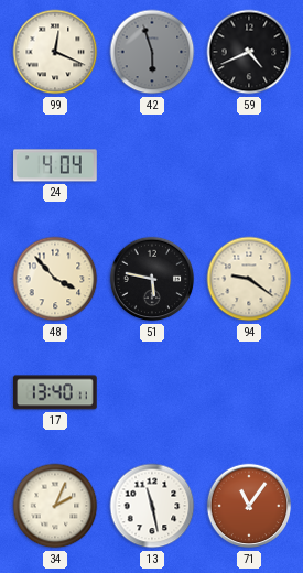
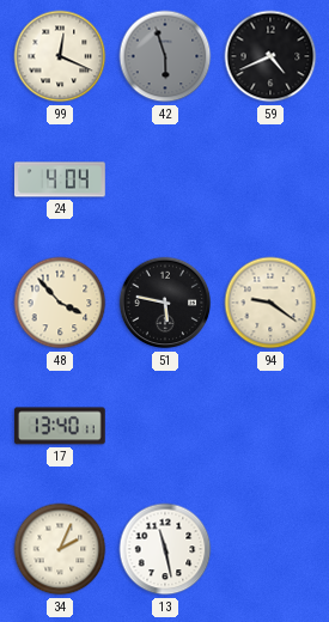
71: 11:06 -> none (249, 506)
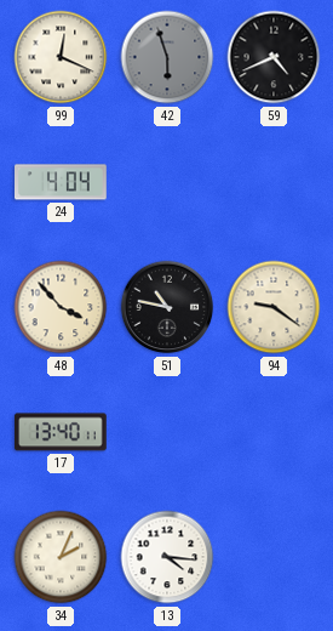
51: 5:47 -> 10:47 (167, 307)
13: 11:28 -> 4:16 (167, 557)
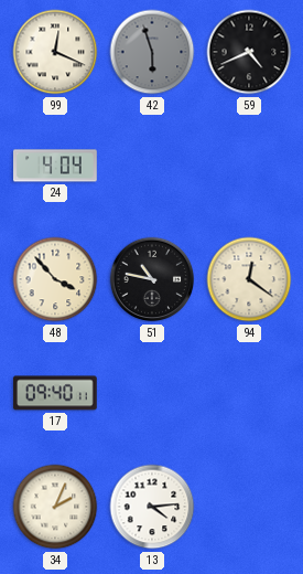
94: 9:21 -> 12:21 (249, 279)
17: 13:40 -> 09:40 (55, 393)
13: 4:16 -> 4:14 (152, 507)
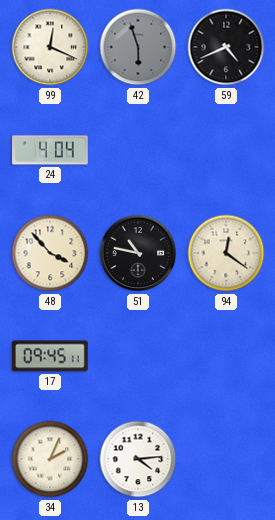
17: 09:40 -> 09:45 (50, 356)
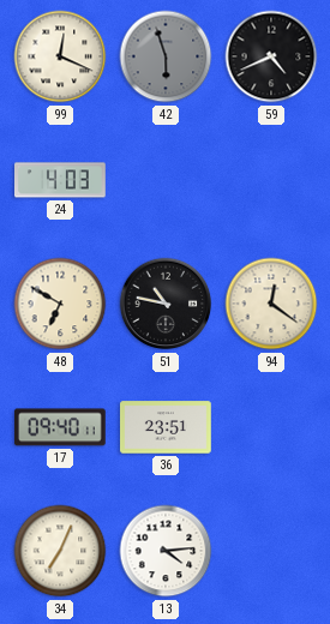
24: 4:04 -> 4:03 (61, 180)
48: 3:53 -> 6:50 (60, 304)
17: 09:45 -> 09:40 (60, 427)
36: none -> 23:51 (167, 427)
34: 2:04 -> 7:04 (60, 551)
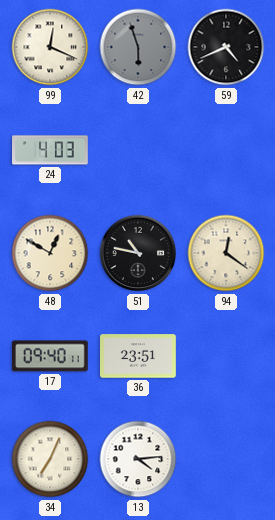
48: 6:50 -> 12:50 (50, 253)
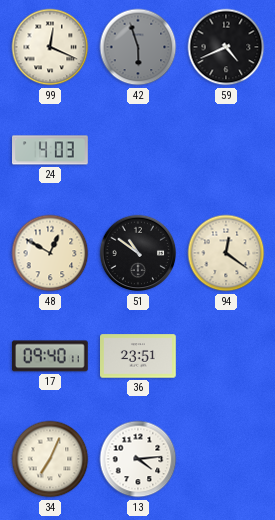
51: 10:47 -> 10:51 (138, 253)
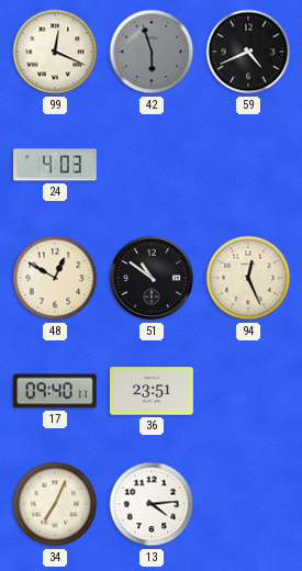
94: 12:21 -> 12:26 (248, 278)
